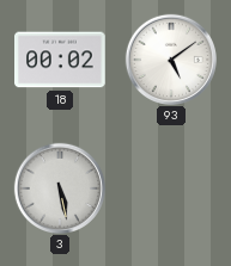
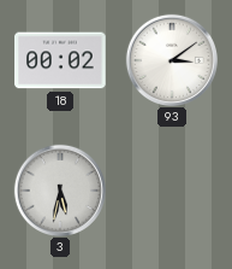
93: 5:09 -> 3:09 (171, 59)
3: 5:28 -> 5:32 (59, 189)
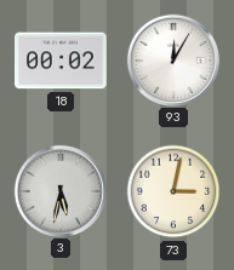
93: 3:09 -> 12:05 (172, 59)
73: none -> 3:02 (173, 191)
